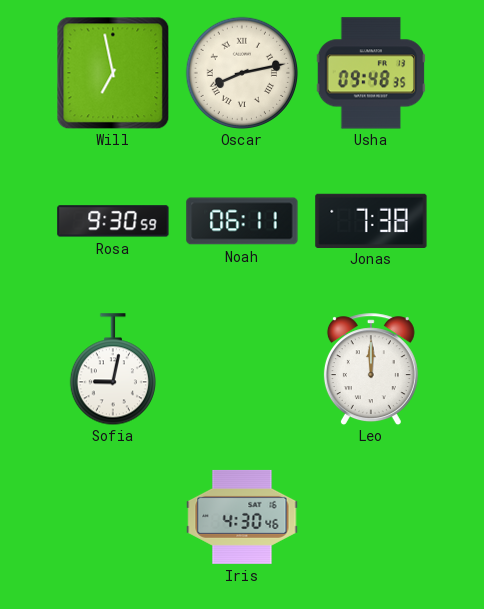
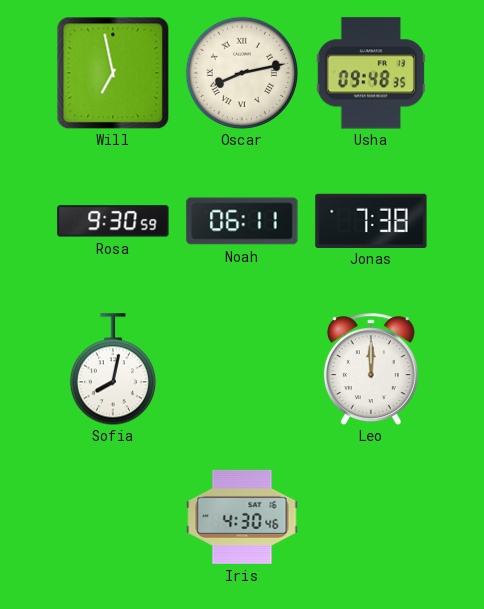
Sofia: 9:02 -> 8:02 (112, 369)
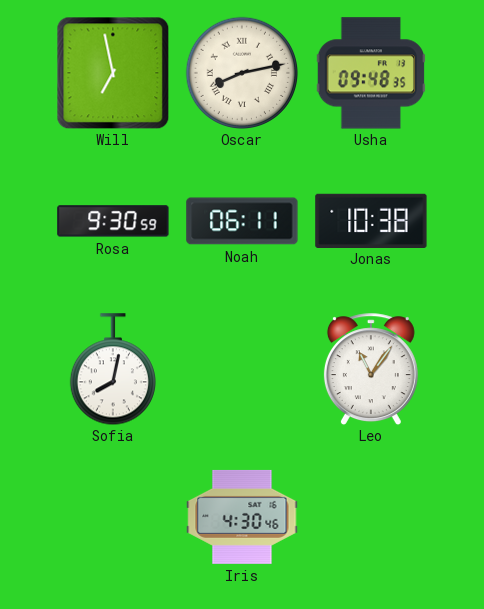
Jonas: 7:38 -> 10:38 (371, 220)
Leo: 12:00 -> 11:06 (371, 369)
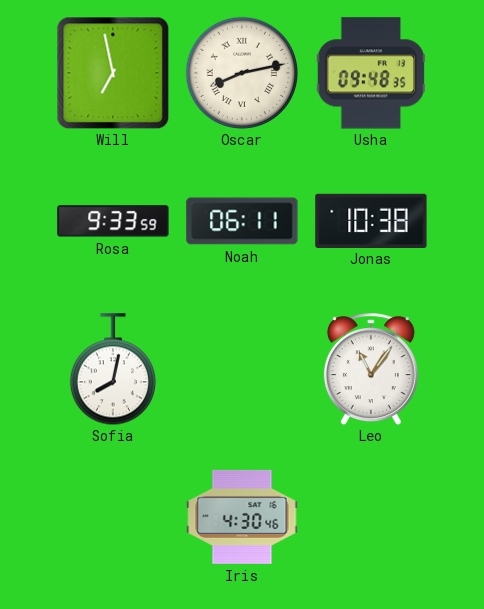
Rosa: 9:30 -> 9:33 (113, 221)
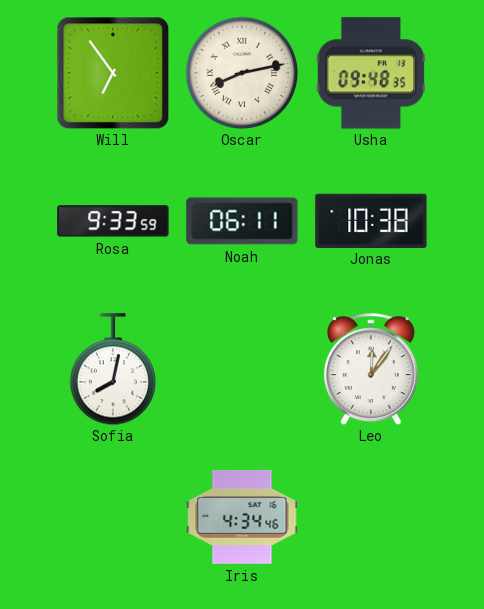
Will: 6:58 -> 6:54 (113, 73)
Leo: 11:06 -> 12:06 (371, 369)
Iris: 4:30 -> 4:34 (242, 517)
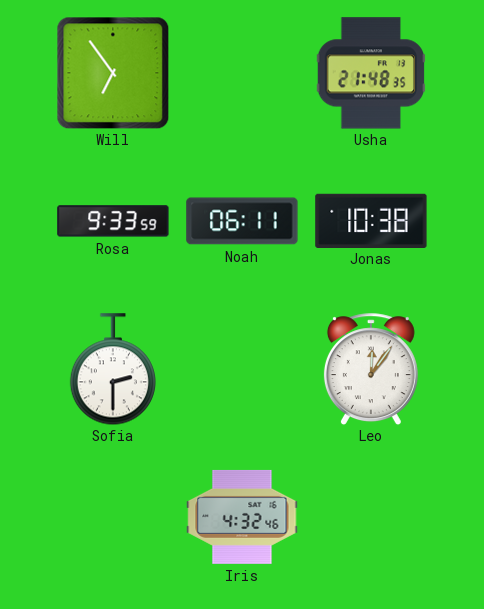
Oscar: 8:13 -> none (242, 73)
Usha: 09:48 -> 21:48 (371, 73)
Sofia: 8:02 -> 2:30 (112, 369)
Iris: 4:34 -> 4:32 (242, 517)
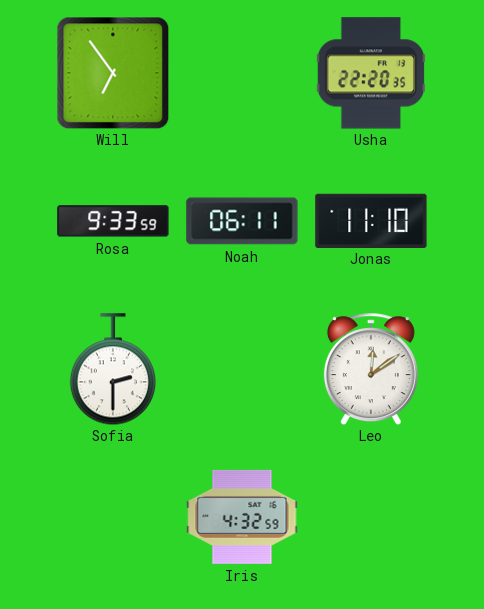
Usha: 21:48 -> 22:20 (371, 73)
Jonas: 10:38 -> 11:10 (371, 220)
Leo: 12:06 -> 12:09 (371, 369)
Iris: 4:32:46 -> 4:32:59 (242, 517)
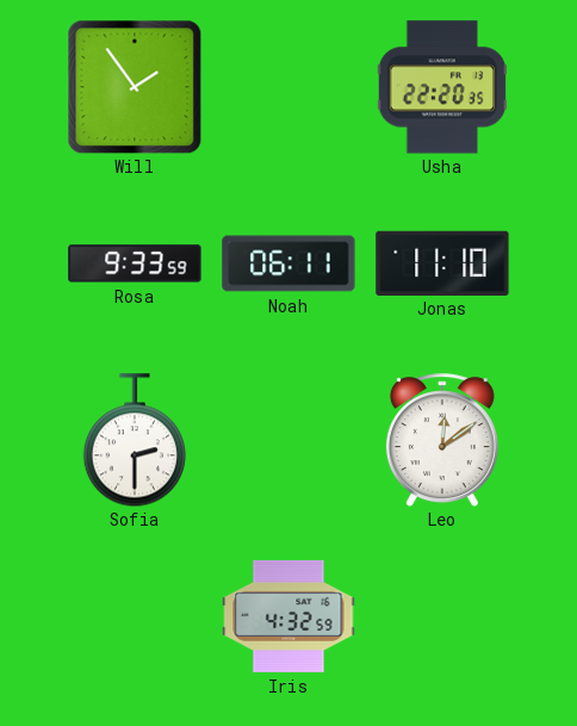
Will: 6:54 -> 1:54 (135, 87)
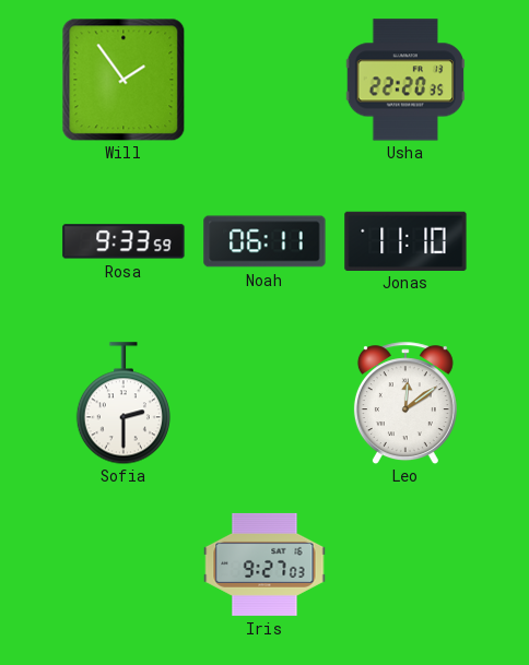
Iris: 4:32 -> 9:27 (264, 565)
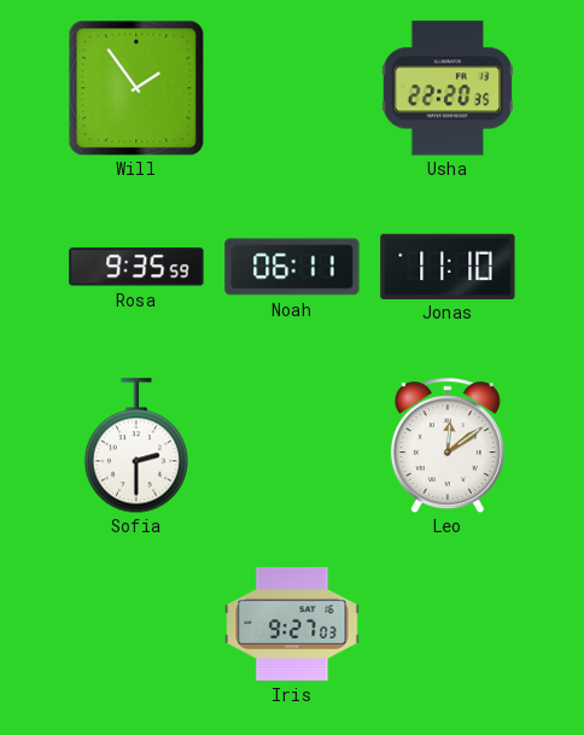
Rosa: 9:33 -> 9:35 (136, 267)
